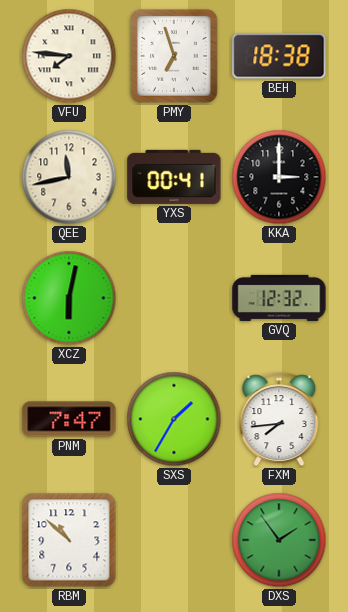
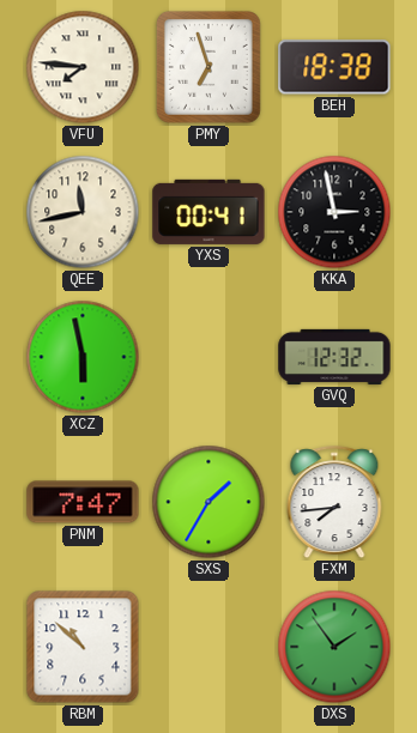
KKA: 3:00 -> 2:58 (334, 212)
XCZ: 6:02 -> 5:58 (83, 357)
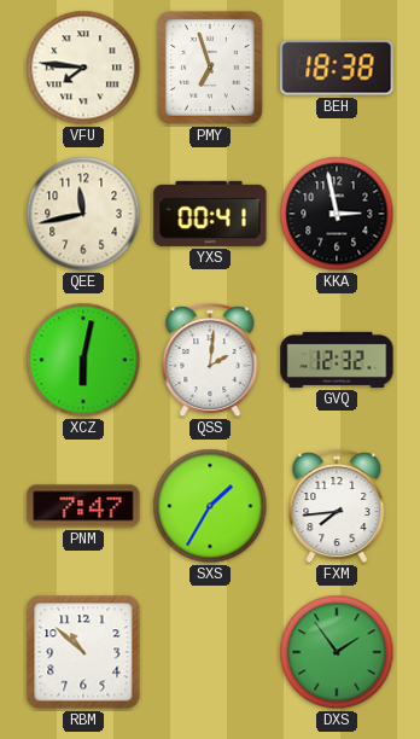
XCZ: 5:58 -> 6:02 (83, 360)
QSS: none -> 2:01 (210, 361)
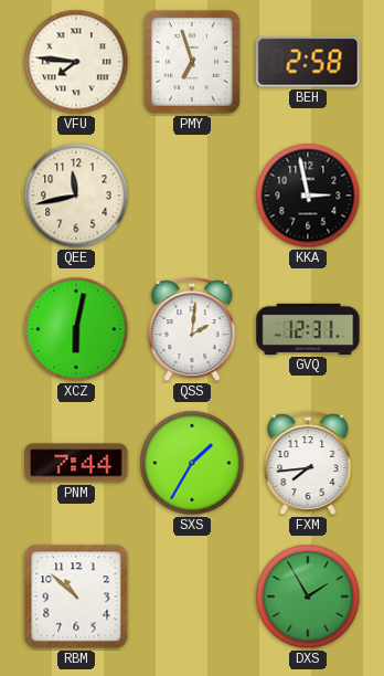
BEH: 18:38 -> 2:58 (308, 62)
YXS: 00:41 -> none (210, 214)
GVQ: 12:32 -> 12:31 (308, 329)
PNM: 7:47 -> 7:44 (76, 463)
DXS: 1:54 -> 1:55 (308, 596)
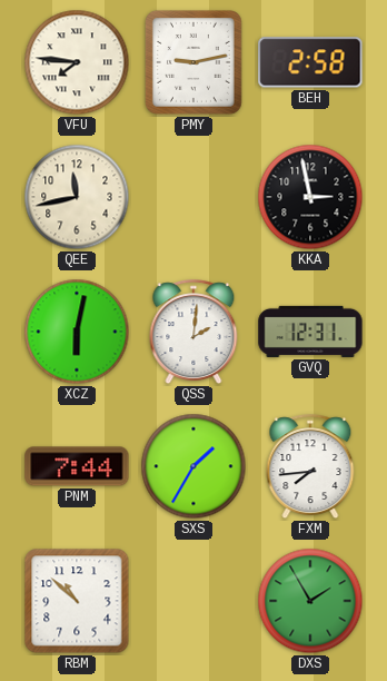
PMY: 6:57 -> 9:13 (193, 62)
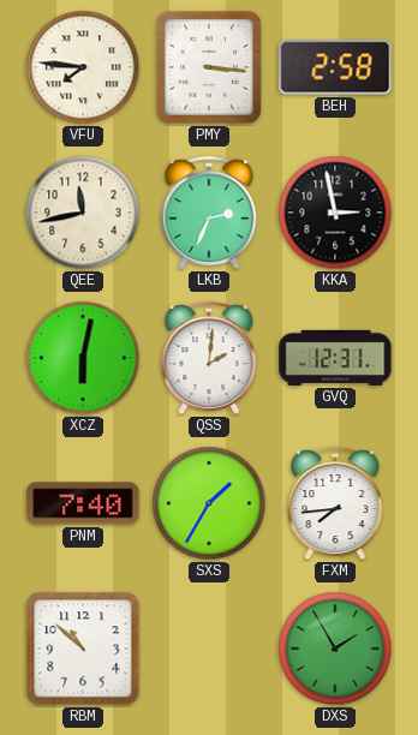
PMY: 9:13 -> 3:16 (209, 67)
LKB: none -> 2:34 (209, 214)
PNM: 7:44 -> 7:40 (83, 503)
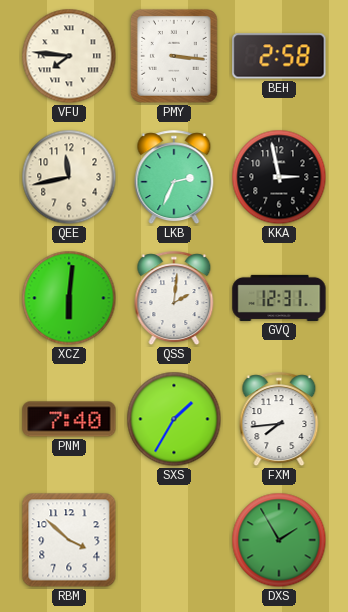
XCZ: 6:02 -> 6:01 (69, 298)
RBM: 10:52 -> 3:52 (69, 540)
